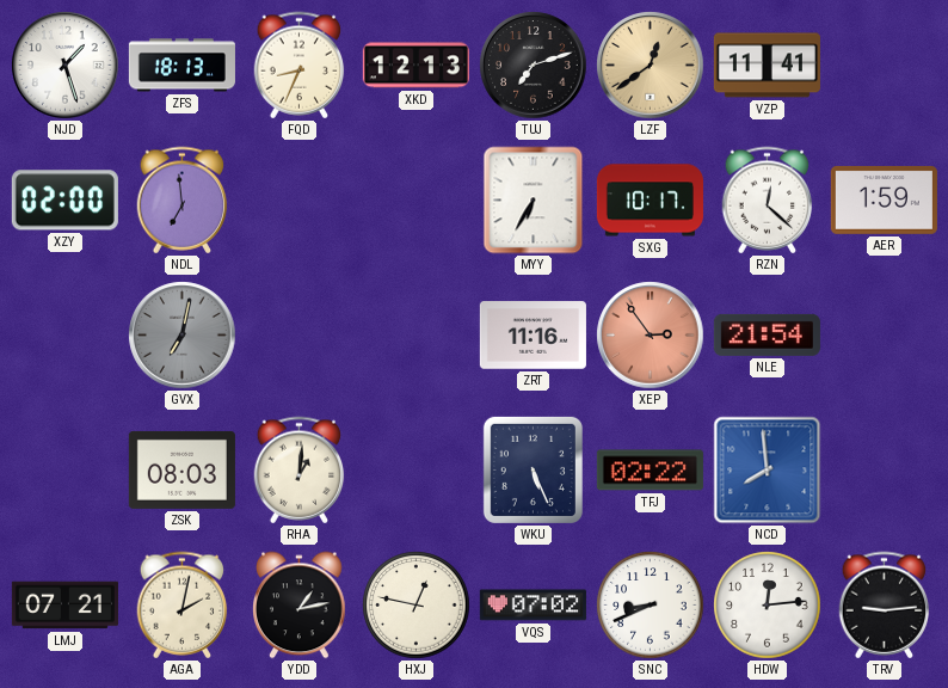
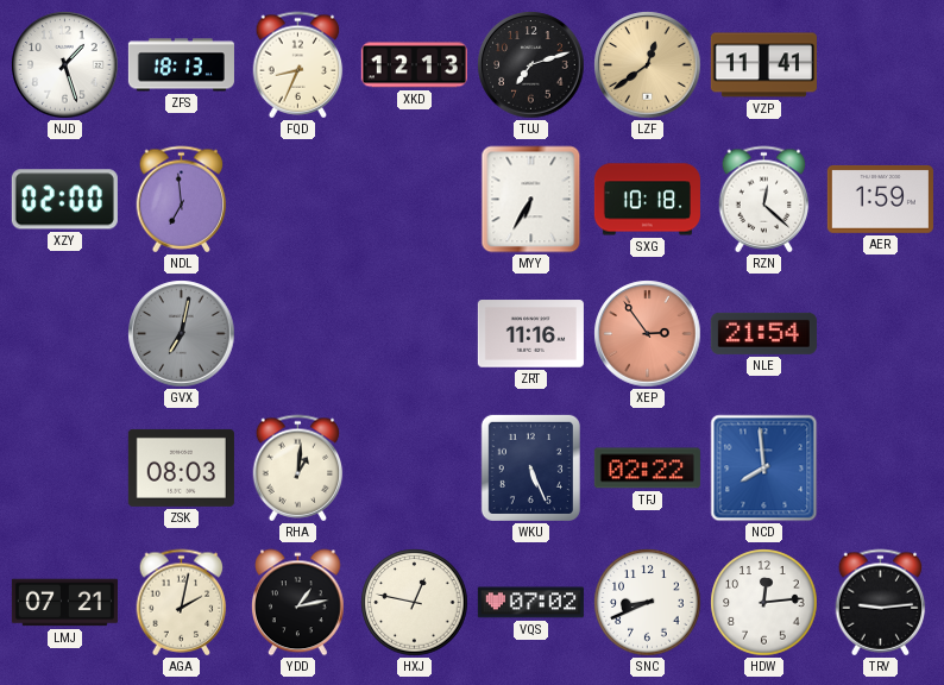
SXG: 10:17 -> 10:18 (647, 200)
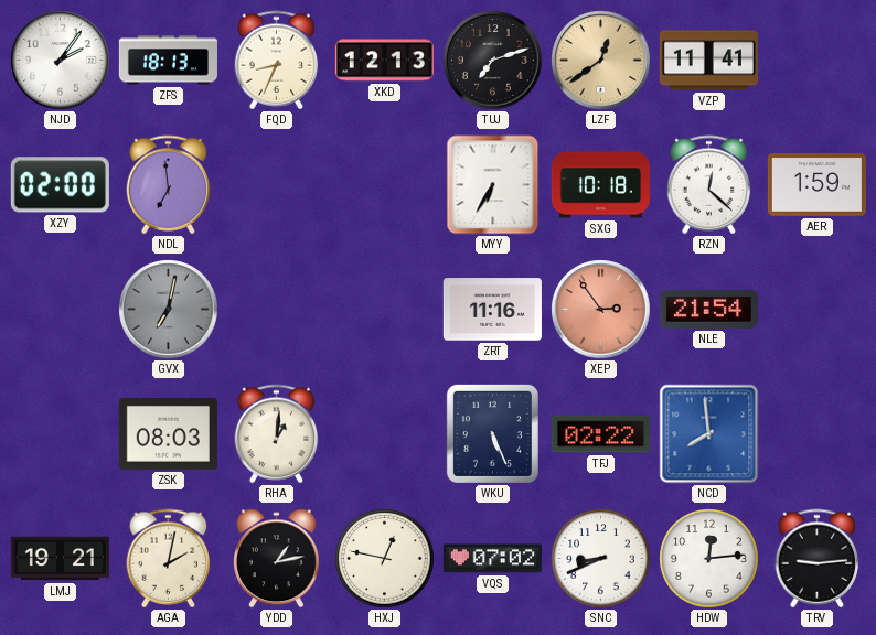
NJD: 1:27 -> 2:06 (61, 61)
LMJ: 07:21 -> 19:21 (60, 559)
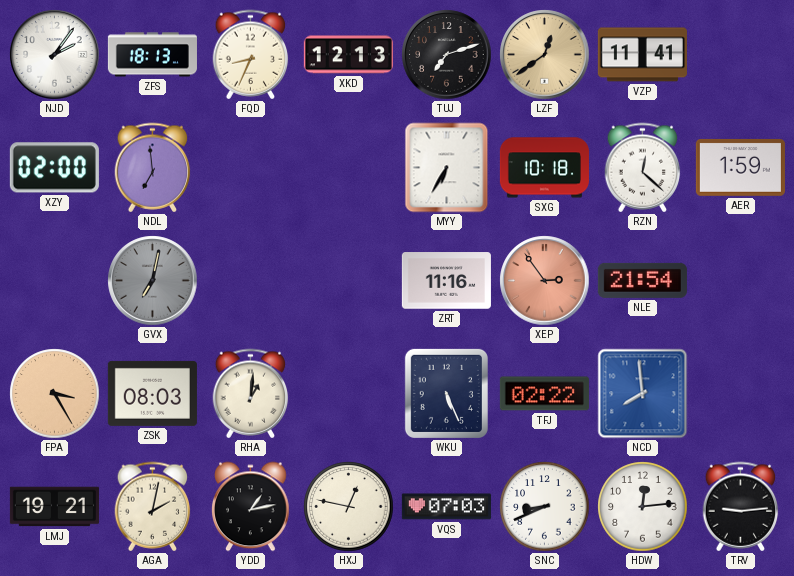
FPA: none -> 3:25 (55, 394)
VQS: 07:02 -> 07:03 (446, 507)
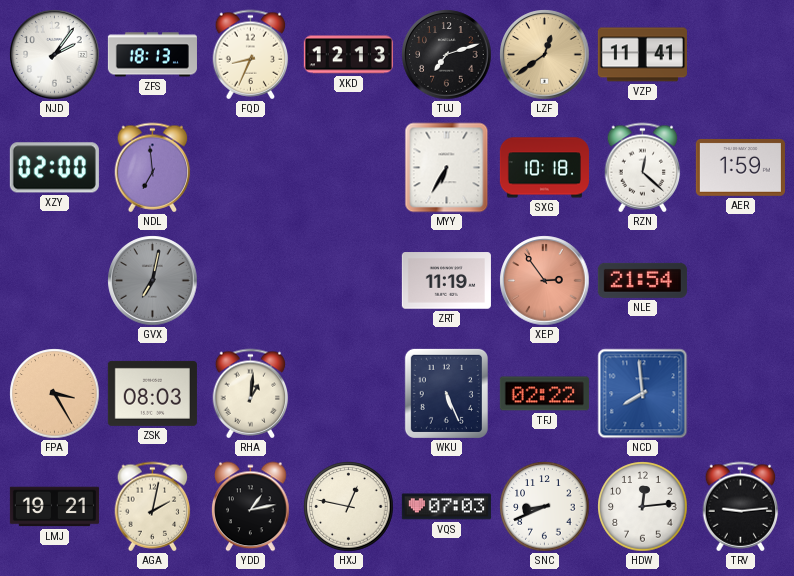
ZRT: 11:16 -> 11:19 (446, 281)
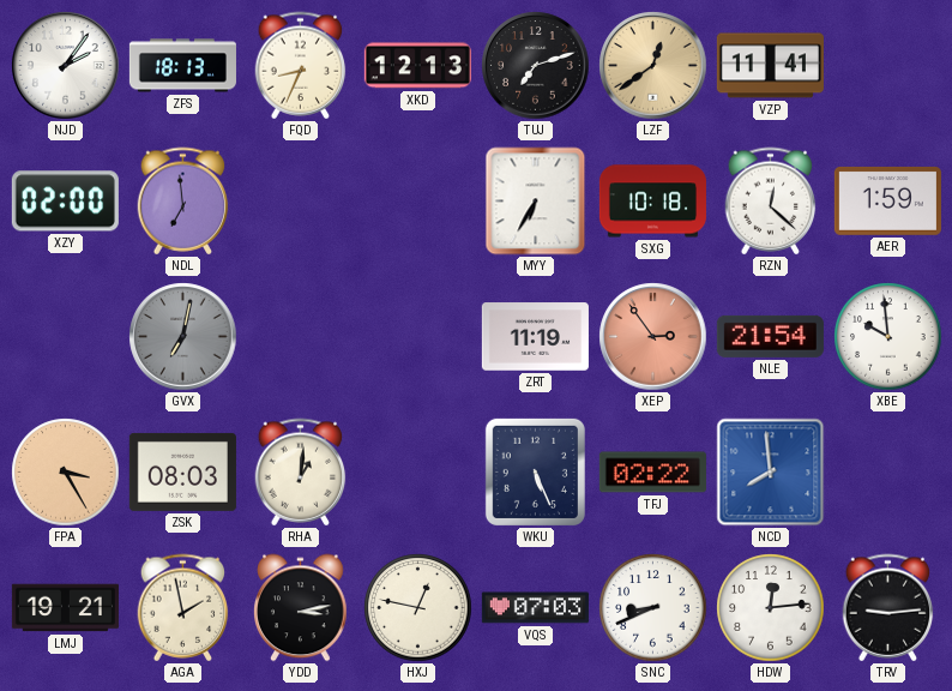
XBE: none -> 9:59 (888, 337)
AGA: 2:02 -> 1:58 (183, 608)
YDD: 1:13 -> 3:13 (301, 608)
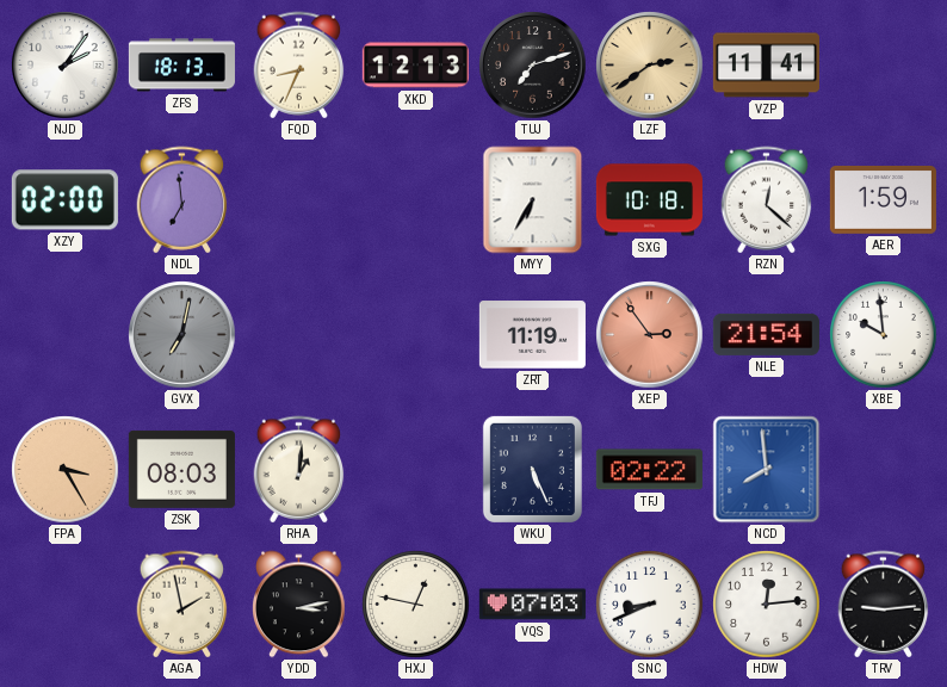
LZF: 12:39 -> 2:39 (650, 66)
LMJ: 19:21 -> none (65, 608)
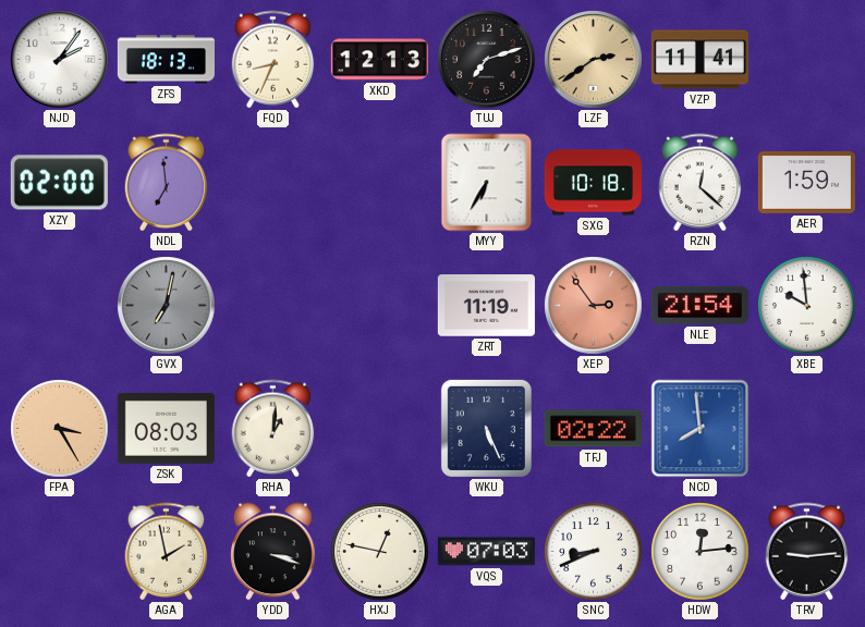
YDD: 3:13 -> 3:18 (273, 552)
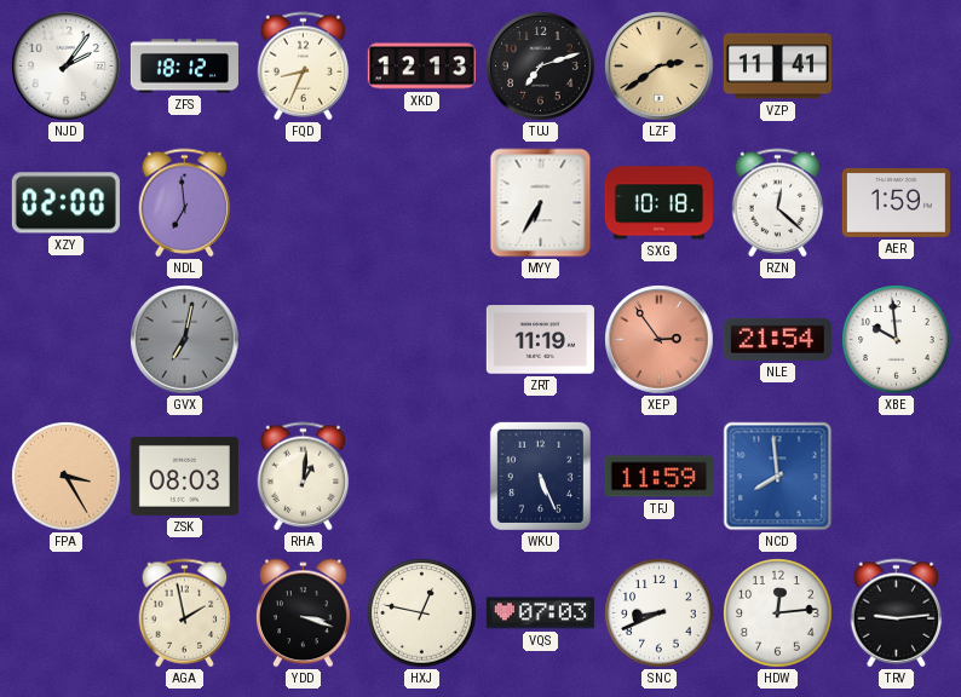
ZFS: 18:13 -> 18:12 (184, 67)
TFJ: 02:22 -> 11:59 (658, 477)
